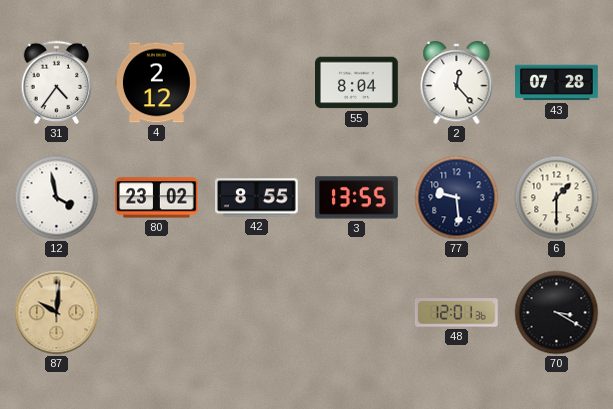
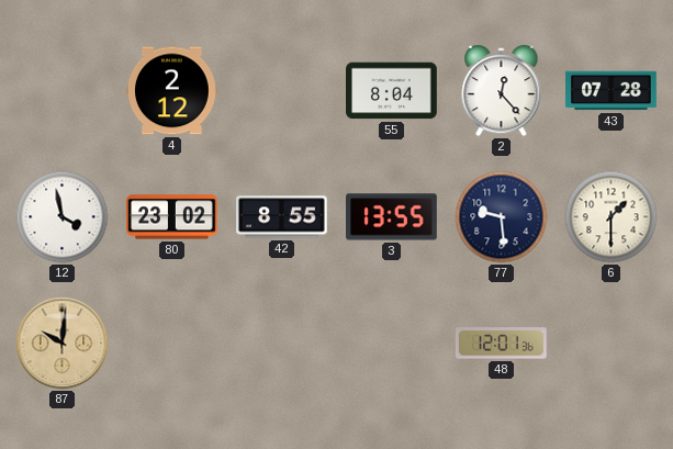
31: 4:36 -> none (57, 83)
70: 3:20 -> none (557, 313)
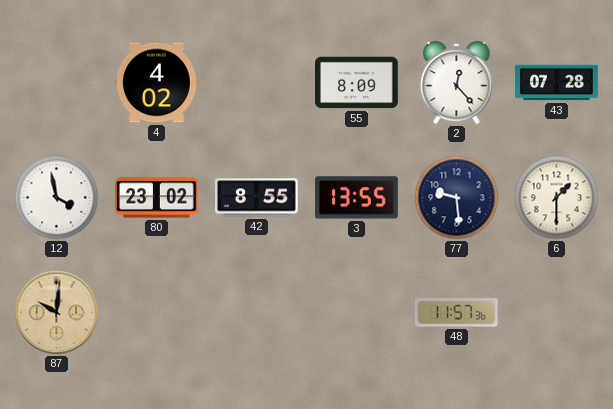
4: 2:12 -> 4:02 (157, 83)
55: 8:04 -> 8:09 (357, 83)
48: 12:01 -> 11:57 (457, 313)
